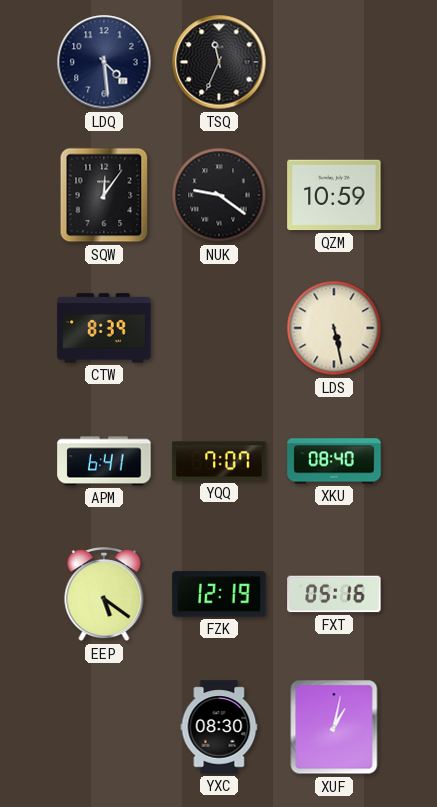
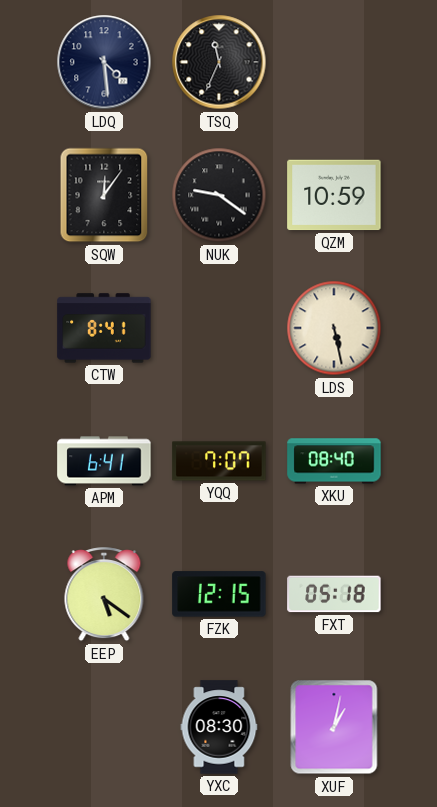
CTW: 8:39 -> 8:41 (104, 328)
FZK: 12:19 -> 12:15 (219, 594)
FXT: 05:16 -> 05:18 (334, 594)
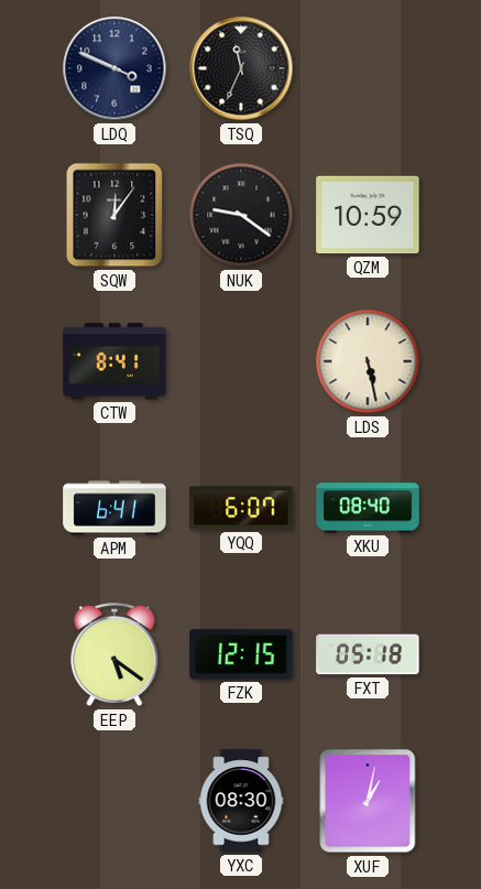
LDQ: 4:29 -> 3:49 (114, 68)
YQQ: 7:07 -> 6:07 (241, 508)
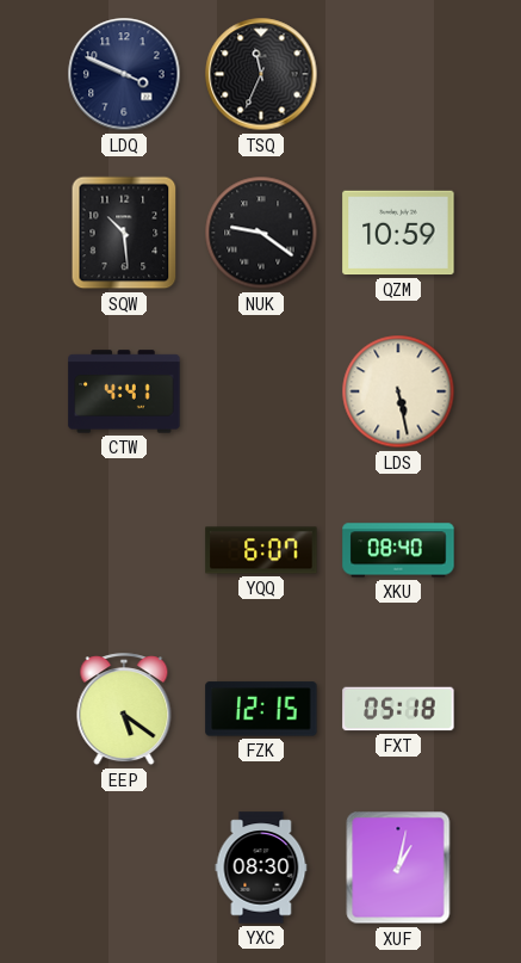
SQW: 12:06 -> 10:29 (124, 233)
CTW: 8:41 -> 4:41 (124, 391)
APM: 6:41 -> none (114, 508)
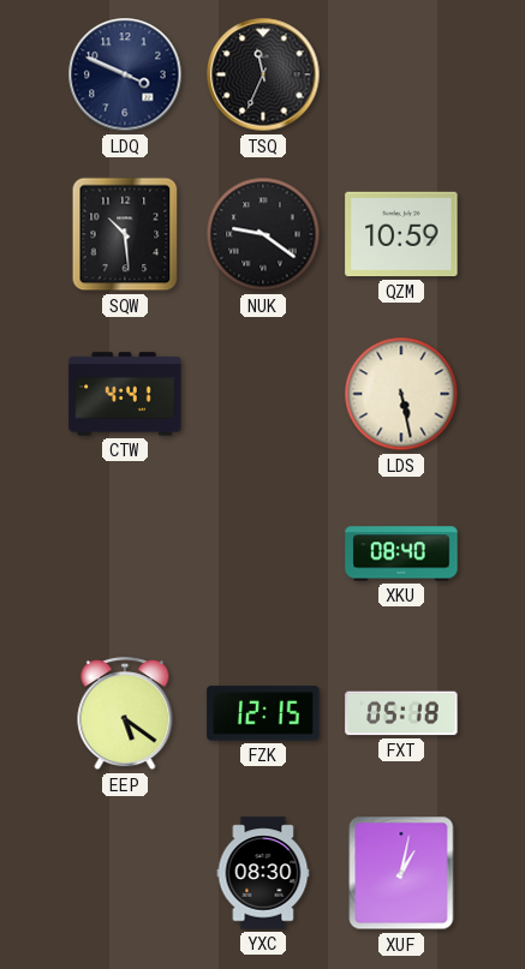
YQQ: 6:07 -> none (261, 550)
